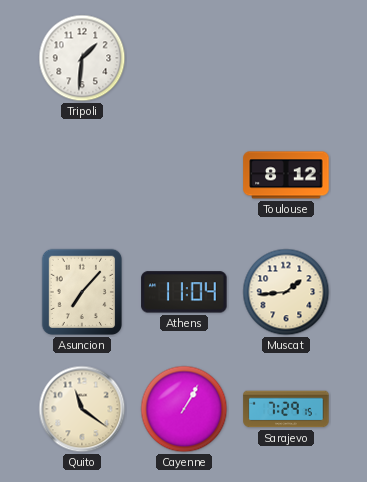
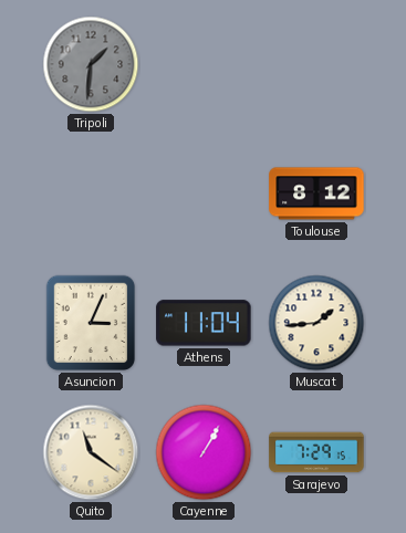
Tripoli dial: white -> grey (91, 64)
Asuncion: 7:07 -> 3:04 (91, 323)
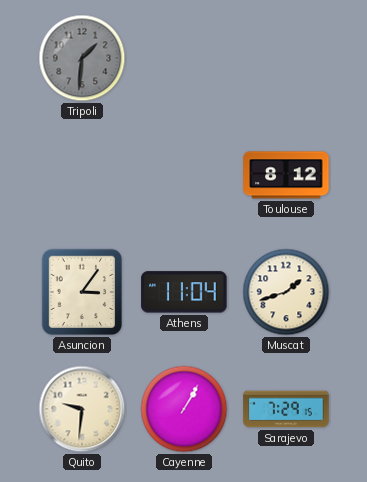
Asuncion: 3:04 -> 3:06 (82, 292)
Muscat: 1:44 -> 1:42 (286, 292)
Quito: 11:21 -> 9:31 (82, 409)
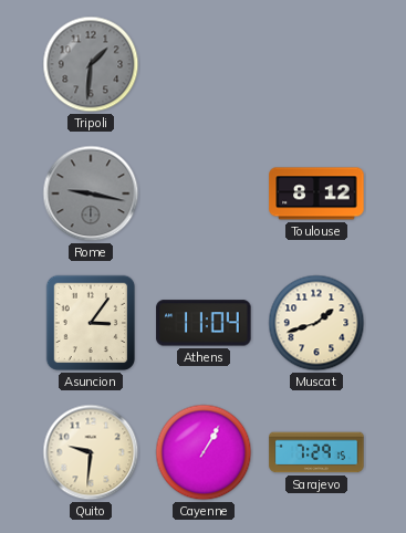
Rome: none -> 9:17 (91, 194)
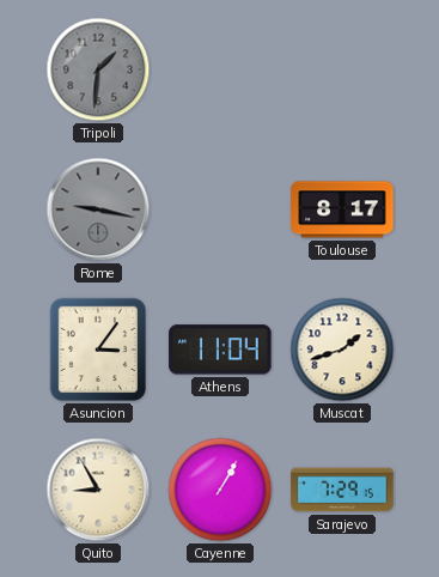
Toulouse: 8:12 -> 8:17 (342, 209)
Quito: 9:31 -> 8:55 (98, 490)
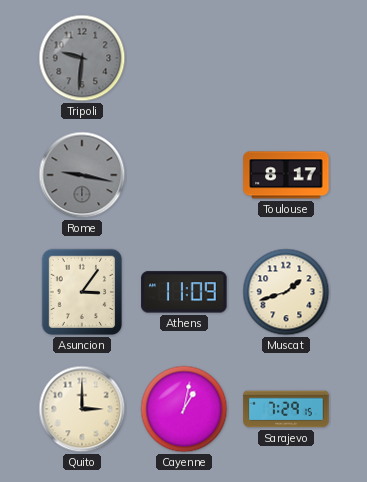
Tripoli: 1:31 -> 9:31 (82, 58)
Athens: 11:04 -> 11:09 (184, 292)
Quito: 8:55 -> 3:00 (82, 409)
Cayenne: 1:05 -> 1:02 (184, 409)
